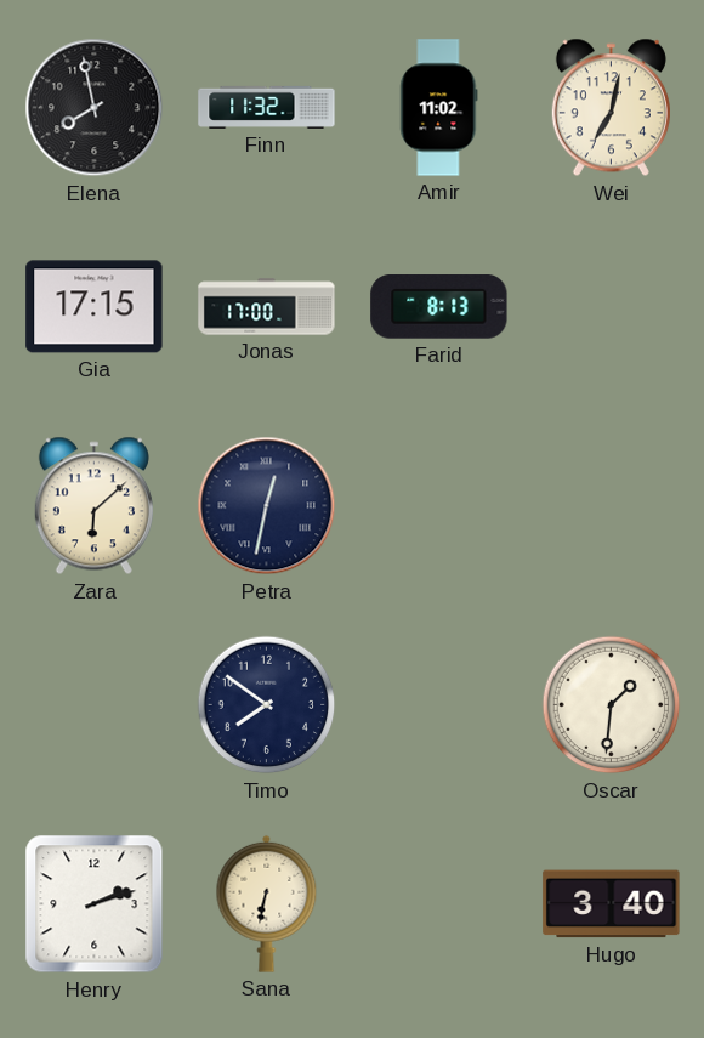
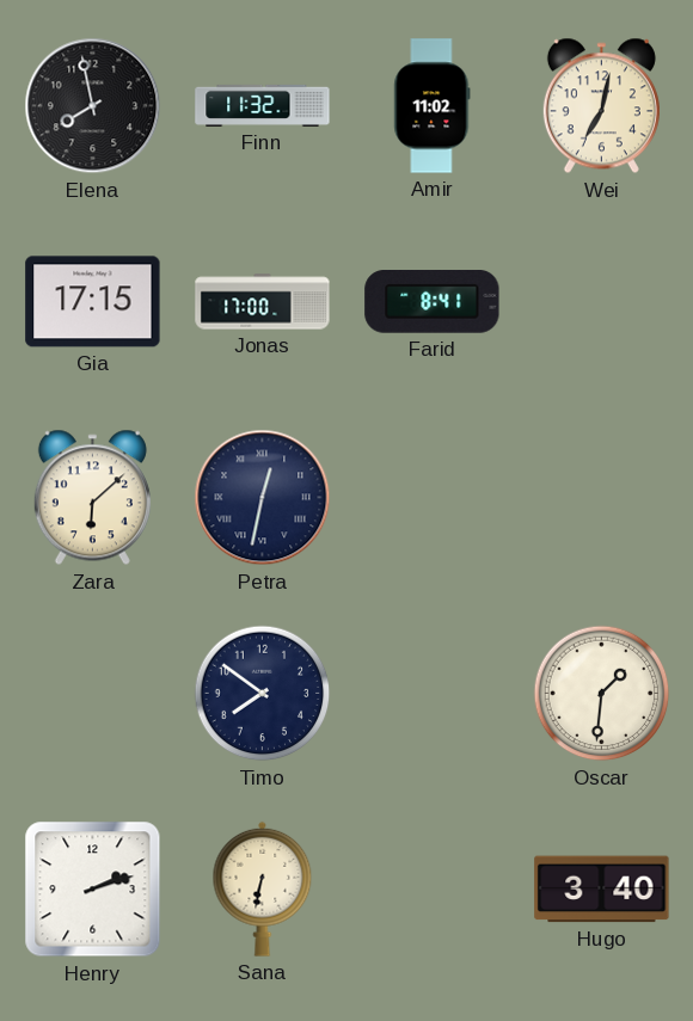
Farid: 8:13 -> 8:41 (433, 302)
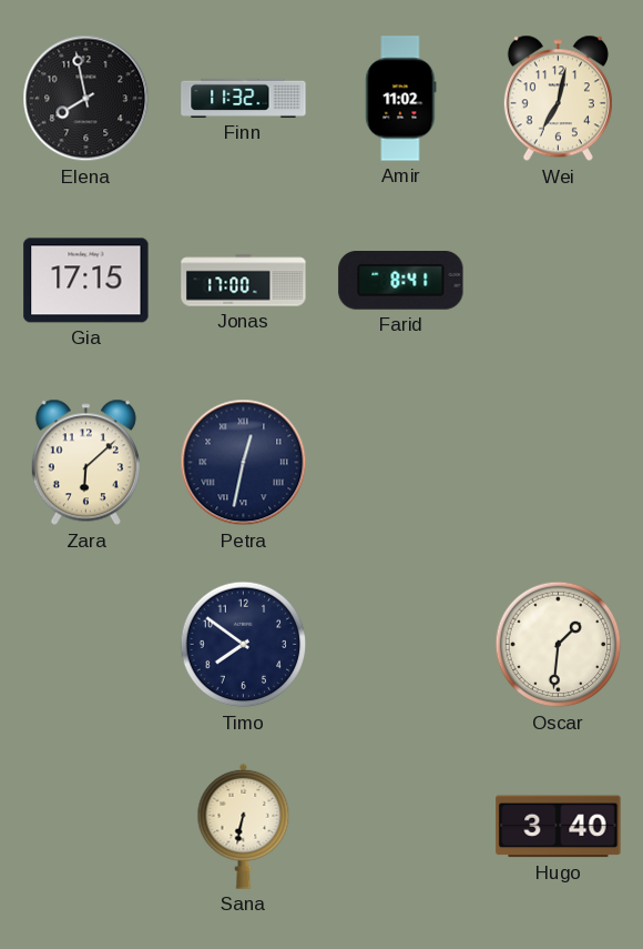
Henry: 2:12 -> none (93, 890)
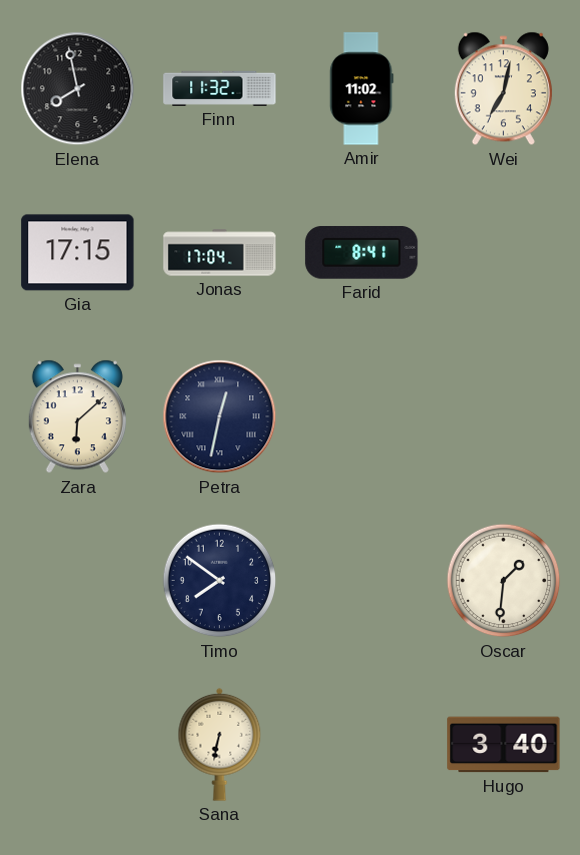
Jonas: 17:00 -> 17:04 (220, 253)
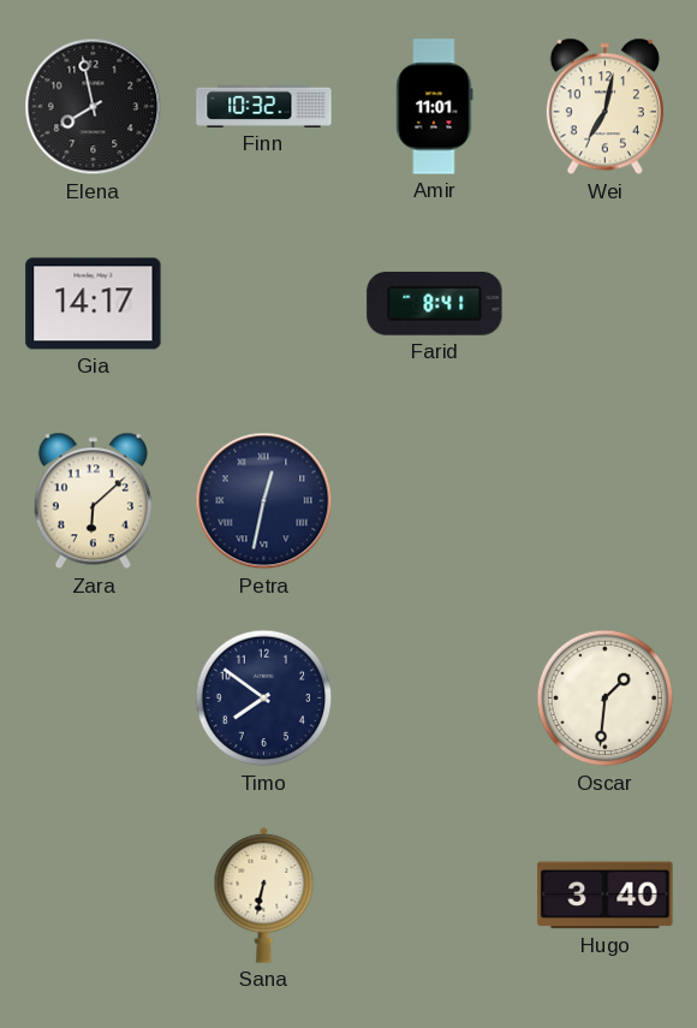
Finn: 11:32 -> 10:32 (264, 106)
Amir: 11:02 -> 11:01 (435, 107)
Gia: 17:15 -> 14:17 (94, 304)
Jonas: 17:04 -> none (220, 253)
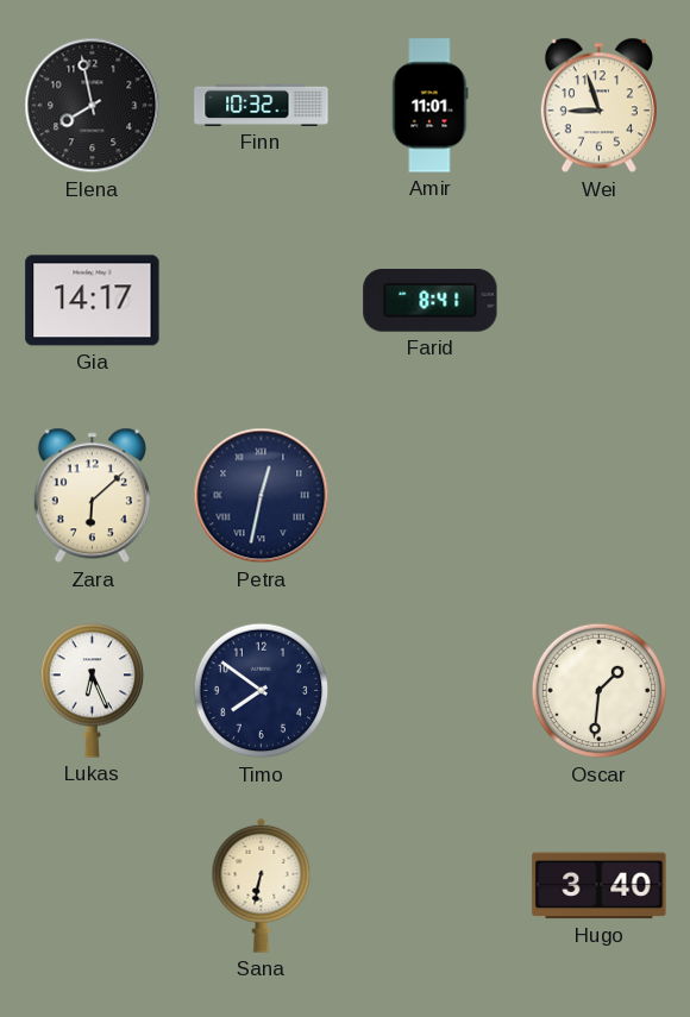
Wei: 7:02 -> 8:57 (598, 106)
Lukas: none -> 6:26 (93, 690)
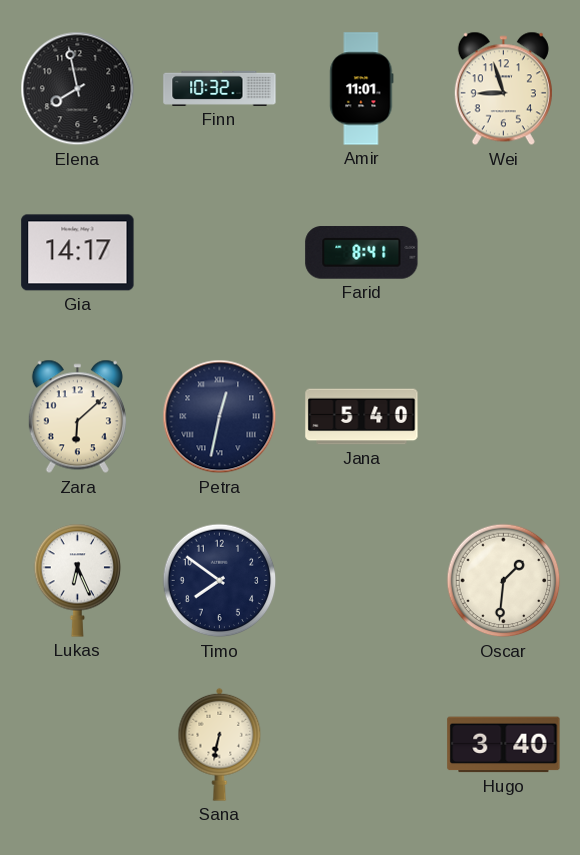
Jana: none -> 5:40 (362, 417)
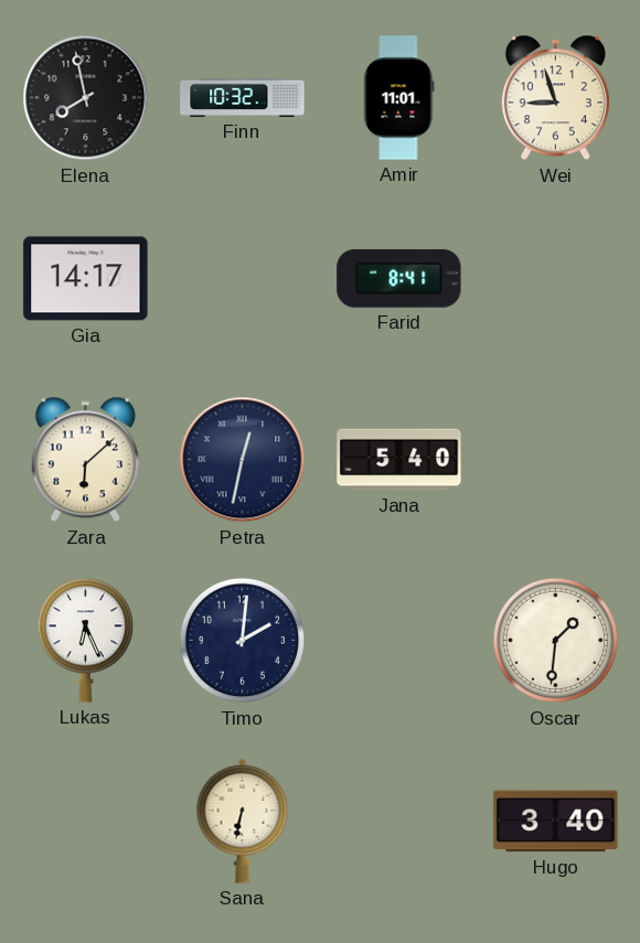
Timo: 7:51 -> 2:01 (243, 641)
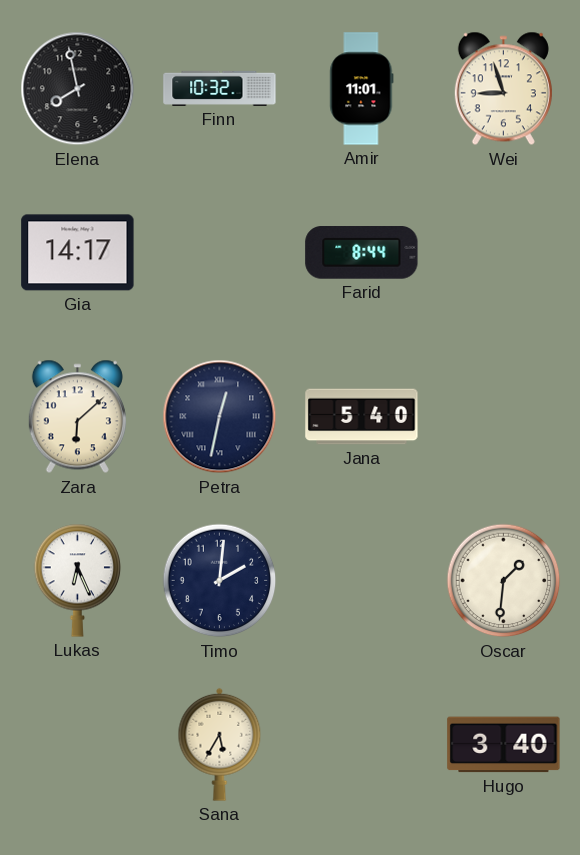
Farid: 8:41 -> 8:44 (362, 253)
Sana: 6:32 -> 5:35 (220, 744)
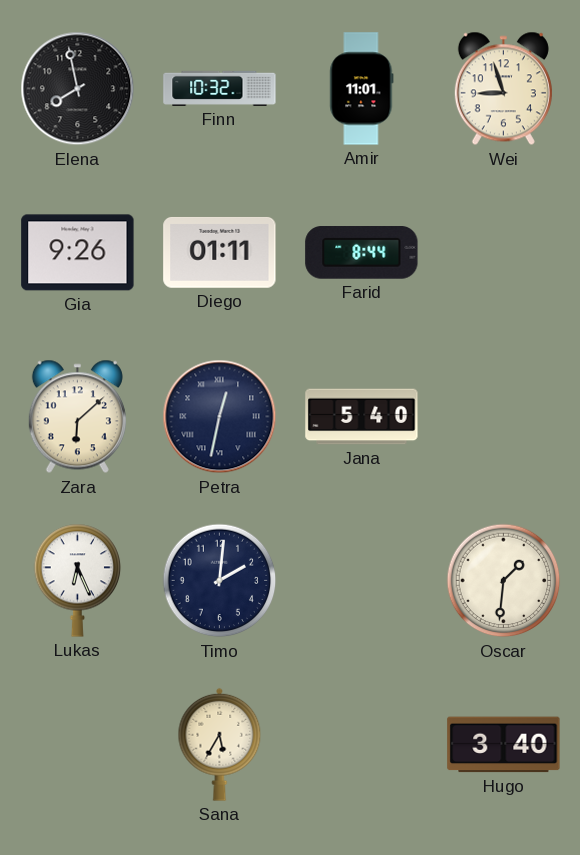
Gia: 14:17 -> 9:26 (78, 253)
Diego: none -> 01:11 (220, 252)
